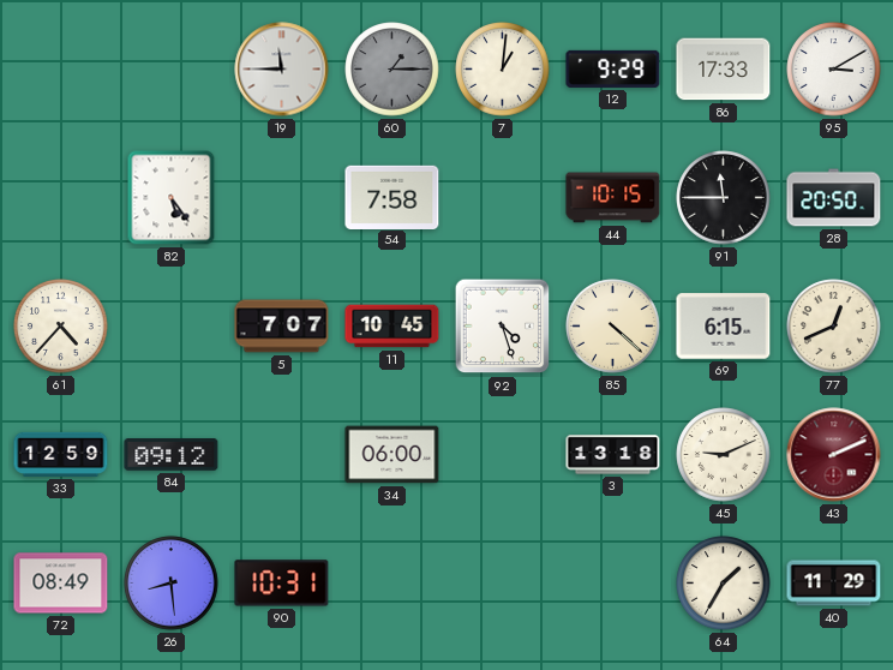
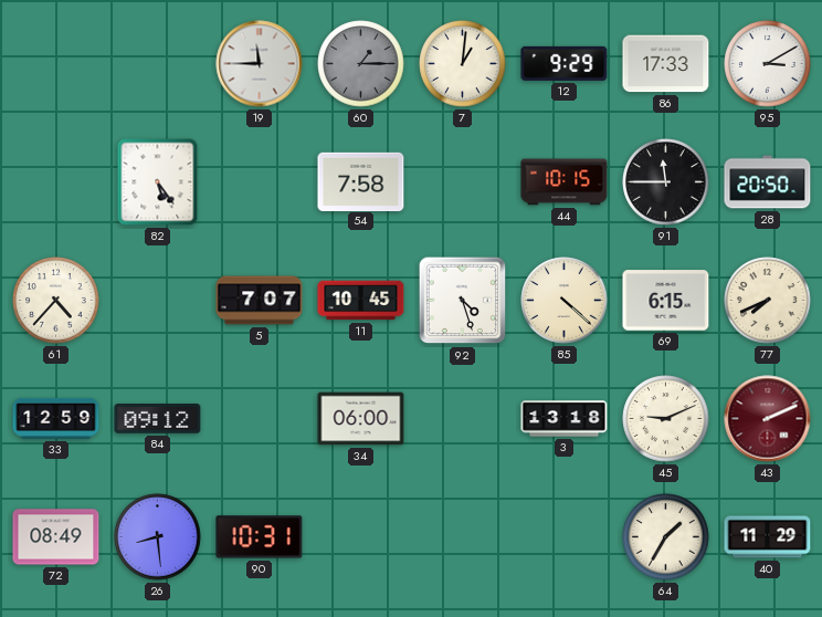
77: 12:41 -> 7:41 (768, 301)
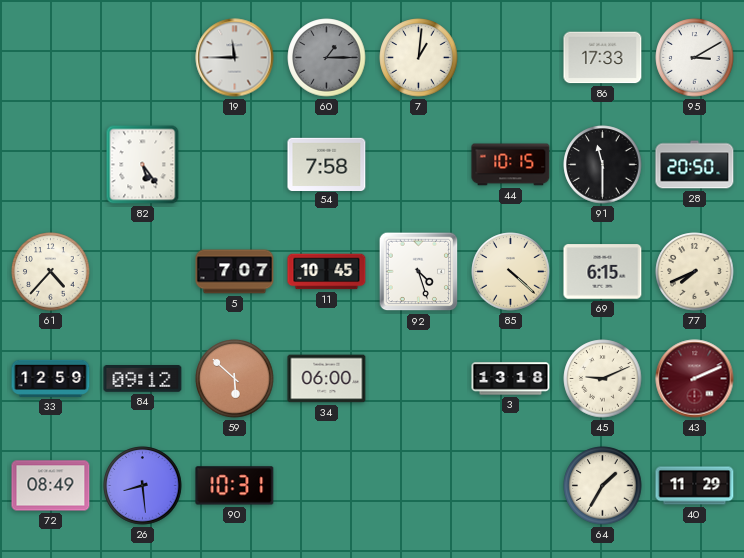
12: 9:29 -> none (565, 63)
91: 11:45 -> 11:30 (603, 165)
59: none -> 5:52 (235, 379)
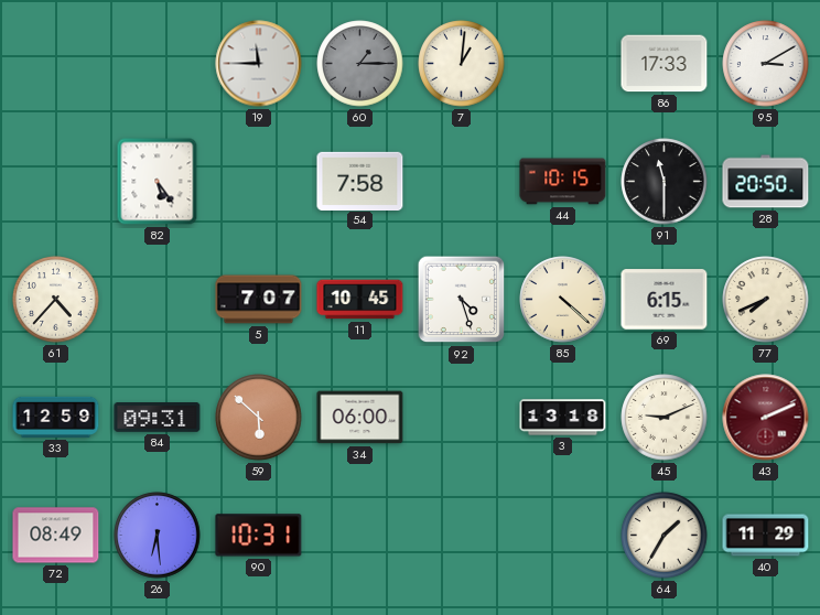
84: 09:12 -> 09:31 (158, 418)
26: 8:29 -> 6:29 (158, 536)
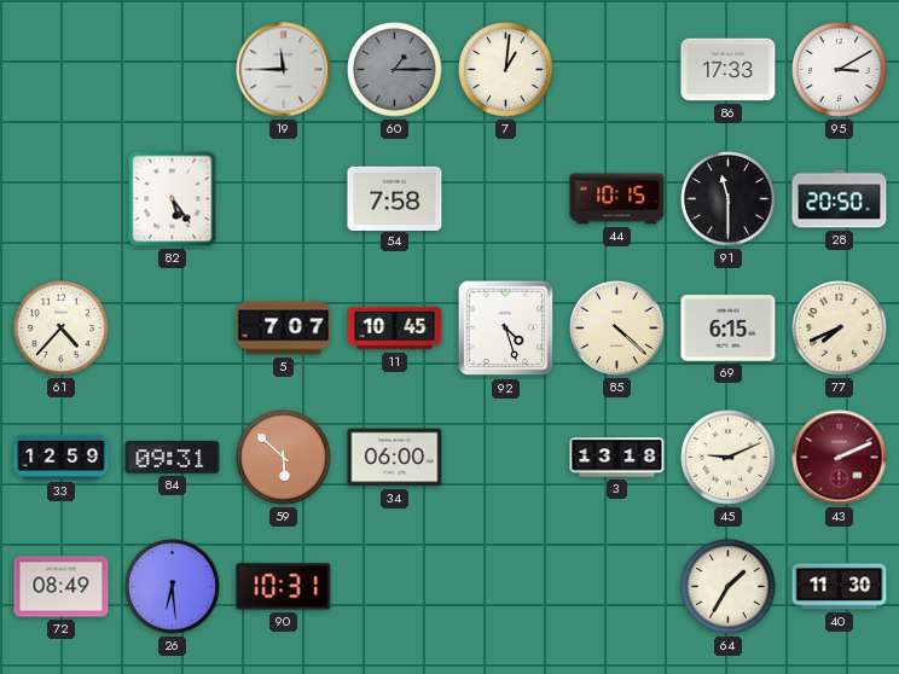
40: 11:29 -> 11:30 (840, 587)
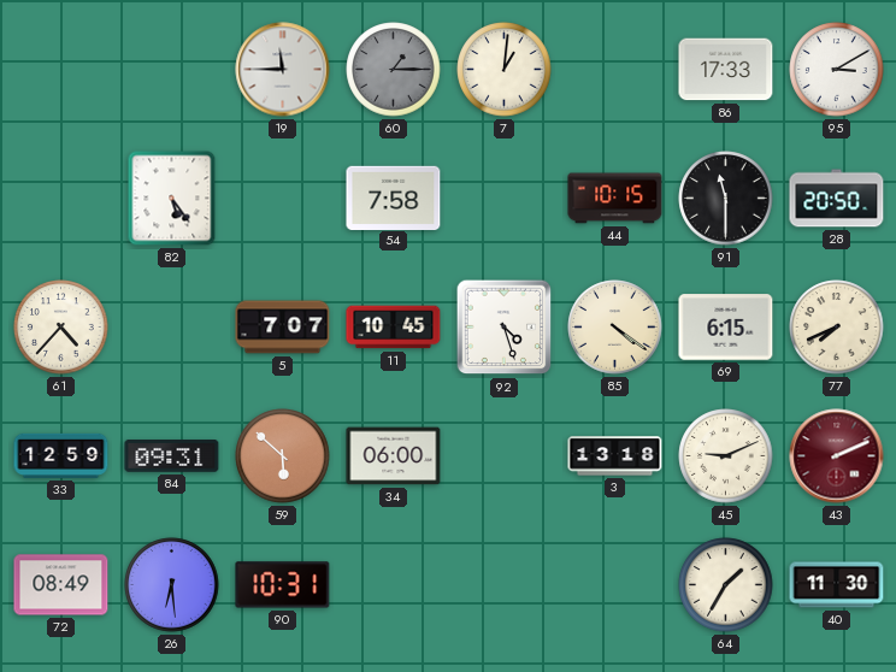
85: 4:22 -> 4:21 (615, 328)
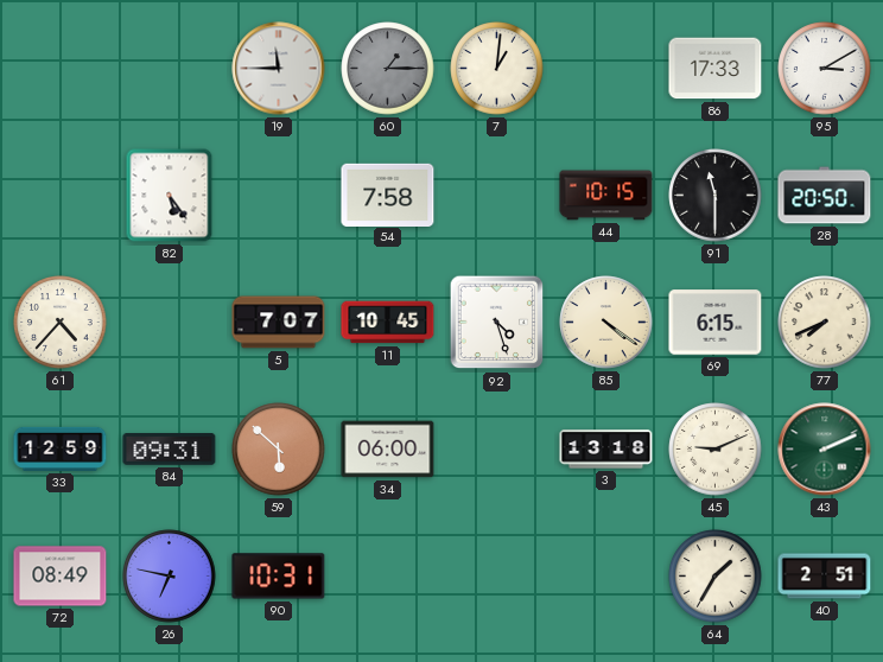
43 dial: burgundy -> green (825, 450)
26: 6:29 -> 6:47 (170, 577)
40: 11:30 -> 2:51 (825, 577)
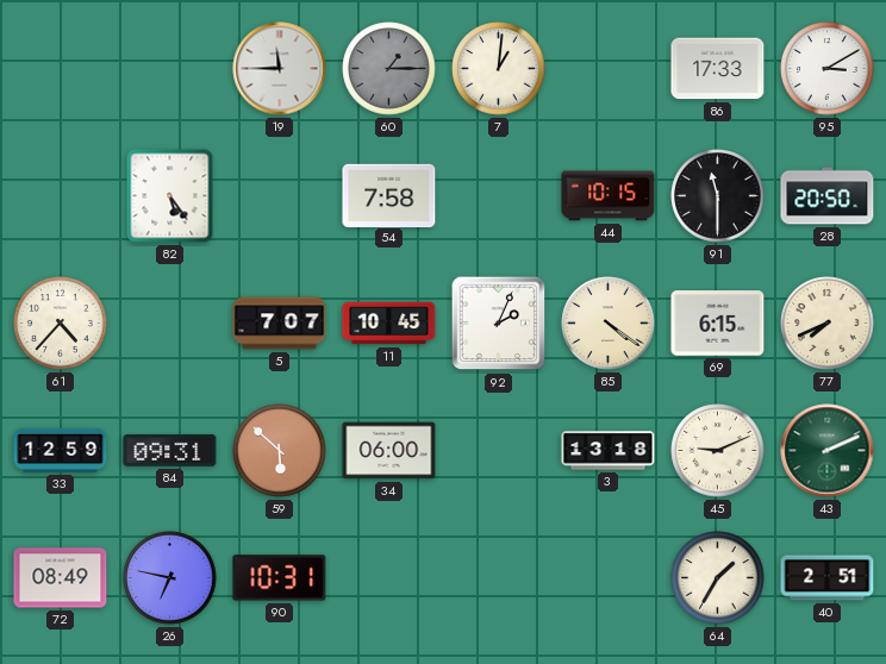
92: 4:27 -> 2:04 (499, 324)
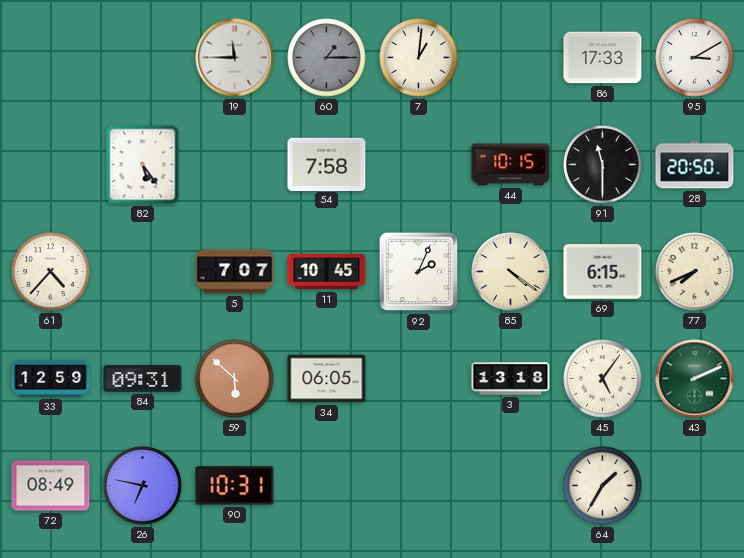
34: 06:00 -> 06:05 (327, 379)
45: 9:11 -> 5:06 (603, 379)
40: 2:51 -> none (828, 578)
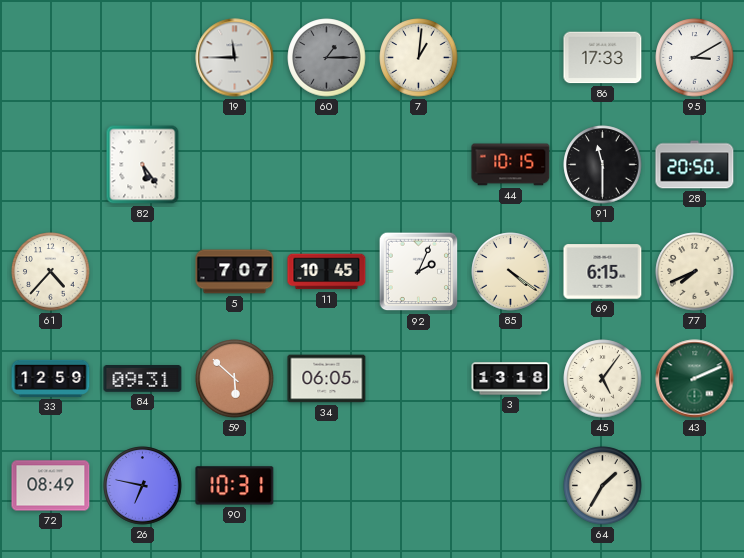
54: 7:58 -> none (327, 164)
